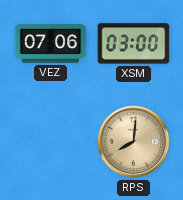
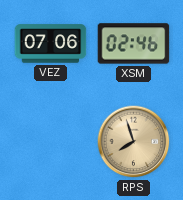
XSM: 03:00 -> 02:46 (134, 44)
RPS: 8:01 -> 7:57 (134, 142)
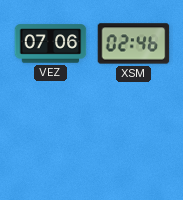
RPS: 7:57 -> none (134, 142)
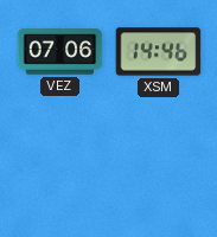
XSM: 02:46 -> 14:46 (159, 52)
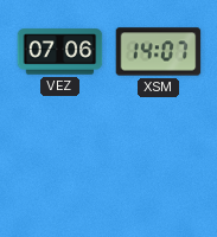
XSM: 14:46 -> 14:07 (159, 52)
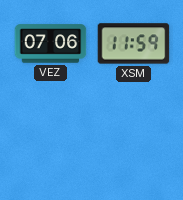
XSM: 14:07 -> 11:59 (134, 44)
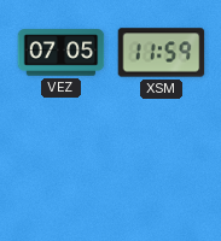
VEZ: 07:06 -> 07:05 (62, 53)
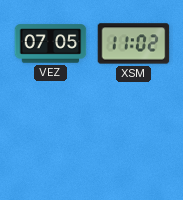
XSM: 11:59 -> 11:02 (134, 44)
